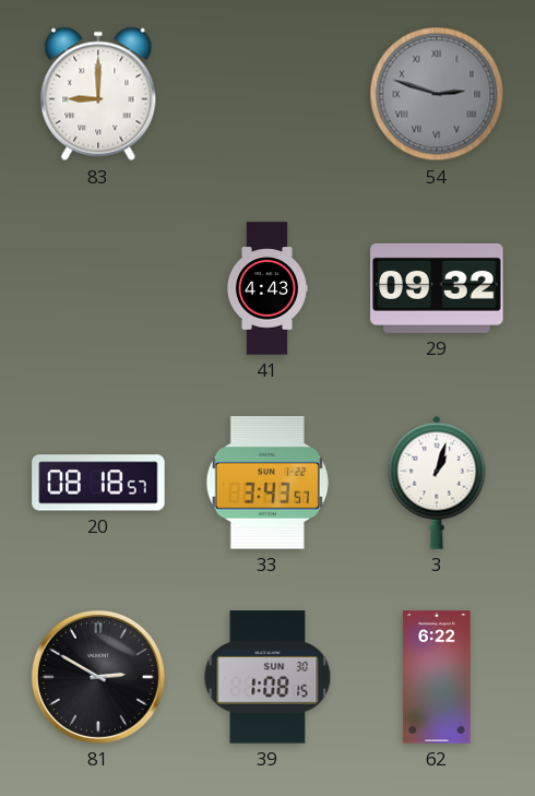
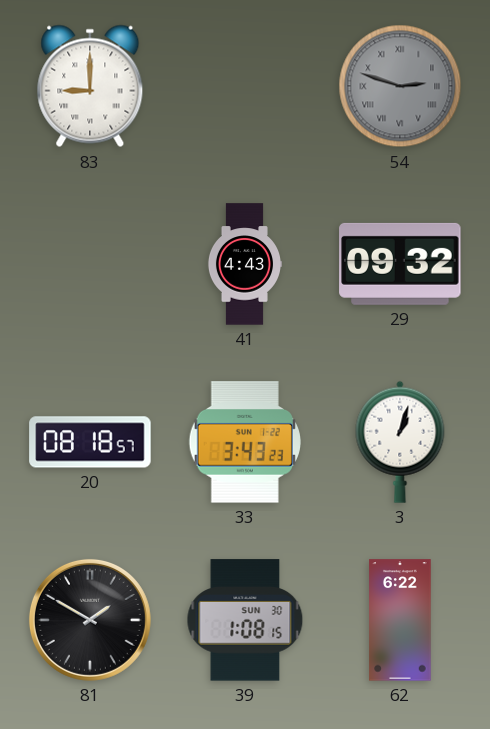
33: 3:43:57 -> 3:43:23 (245, 442)
81: 2:50 -> 1:50 (90, 620)
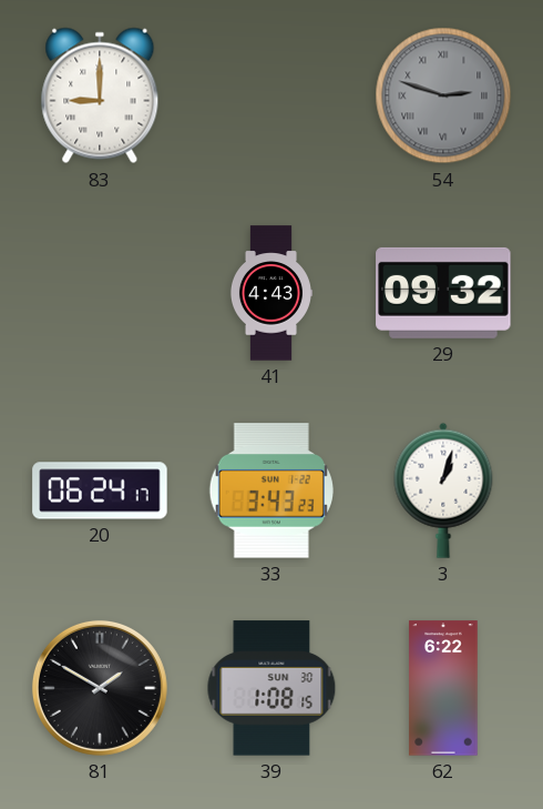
20: 08:18 -> 06:24 (100, 491)
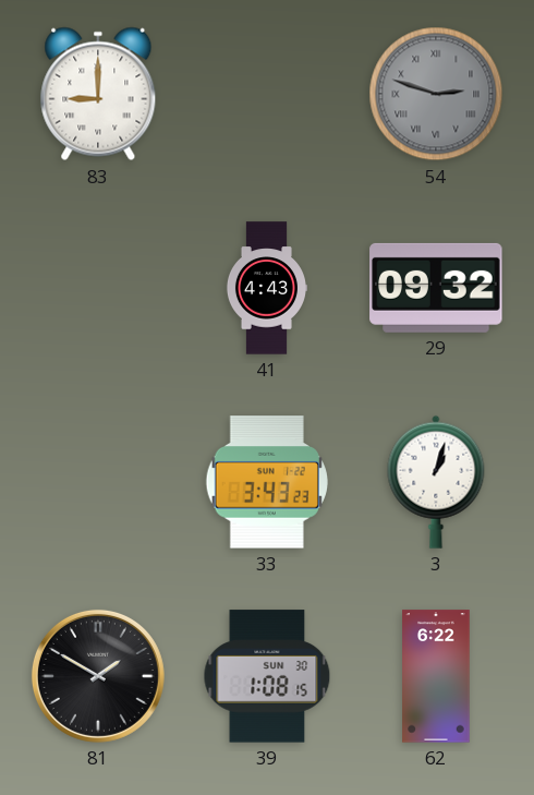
20: 06:24 -> none (100, 491)
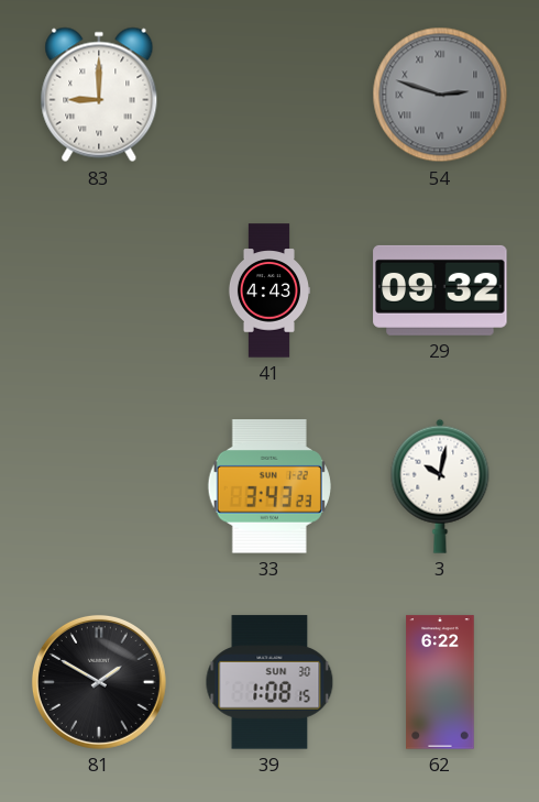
3: 1:03 -> 10:02 (440, 486)
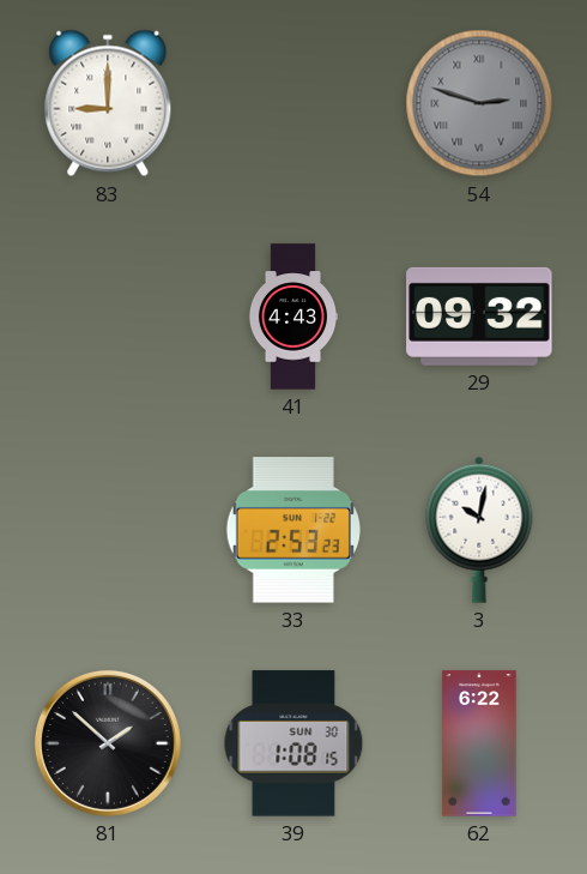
33: 3:43 -> 2:53 (293, 530)
81: 1:50 -> 1:52 (108, 743)
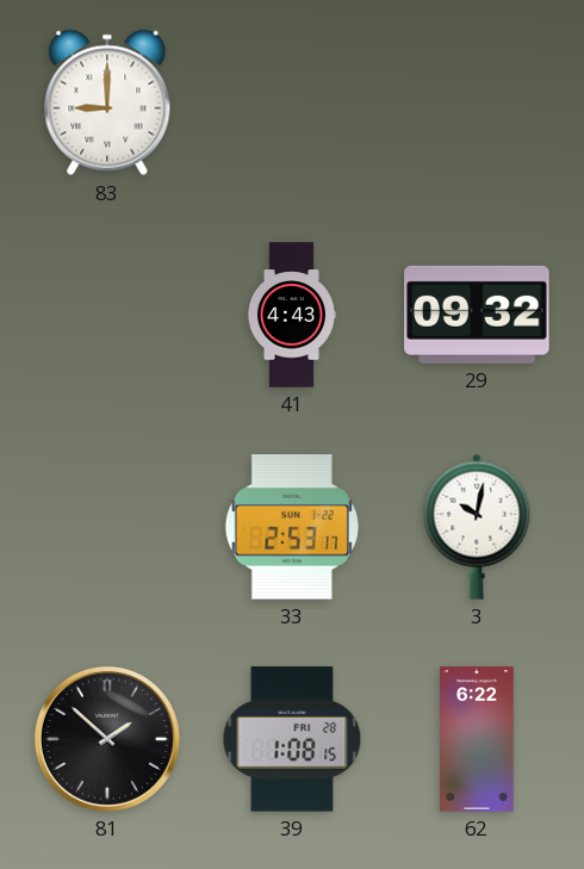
54: 2:48 -> none (479, 103)
33: 2:53:23 -> 2:53:17 (292, 527)
39 date: SUN 30 -> FRI 28 (292, 739)
